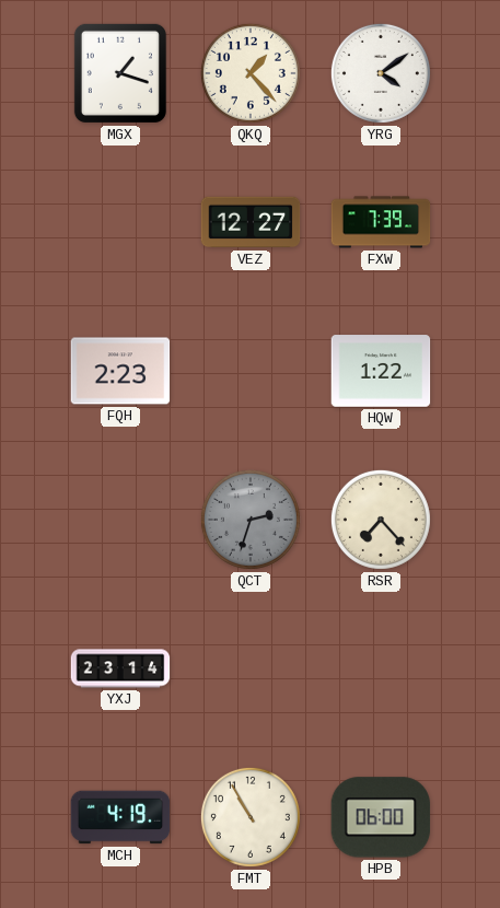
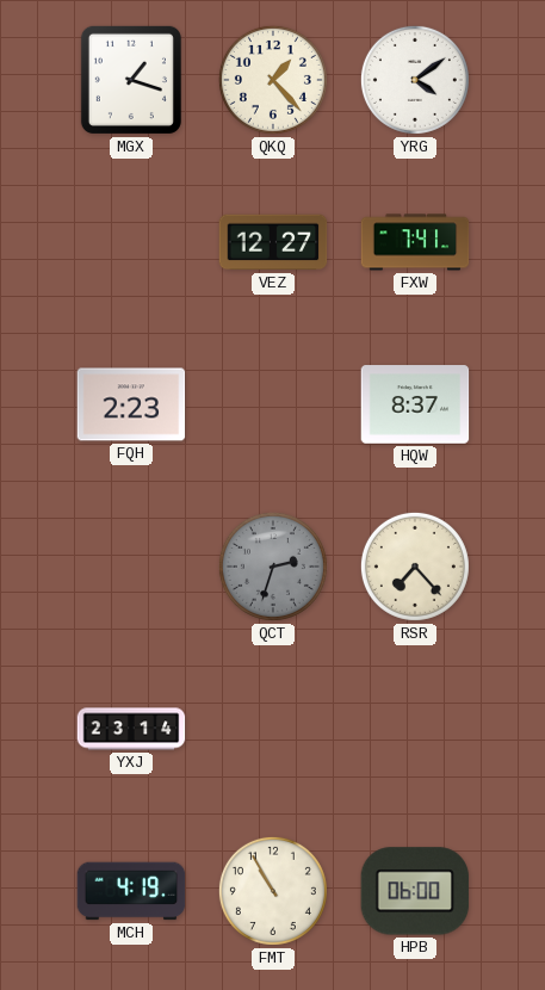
FXW: 7:39 -> 7:41 (415, 242)
HQW: 1:22 -> 8:37 (415, 404)
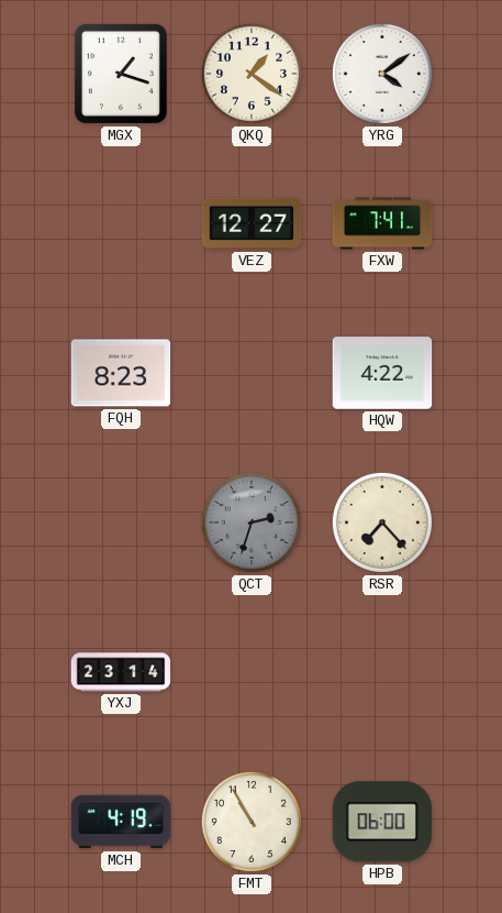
QKQ: 1:23 -> 1:21 (252, 74)
FQH: 2:23 -> 8:23 (121, 373)
HQW: 8:37 -> 4:22 (382, 373)
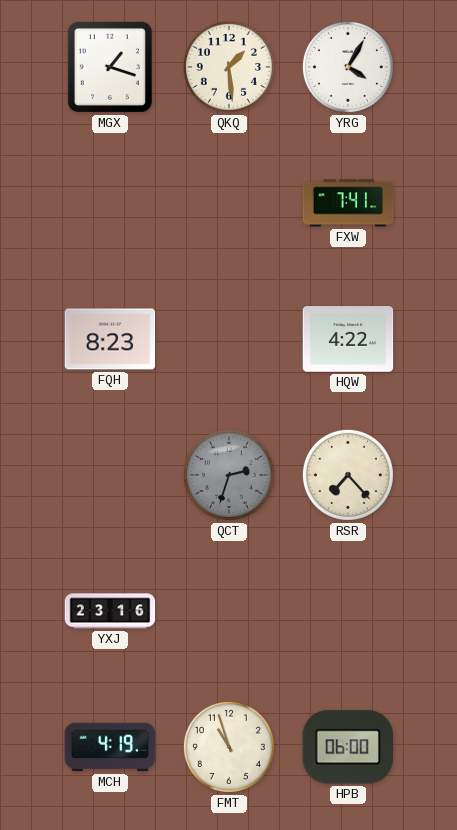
QKQ: 1:21 -> 1:29 (229, 67)
YRG: 4:09 -> 4:05 (348, 67)
VEZ: 12:27 -> none (252, 223)
YXJ: 23:14 -> 23:16 (110, 611)
FMT: 10:55 -> 10:57 (229, 747)
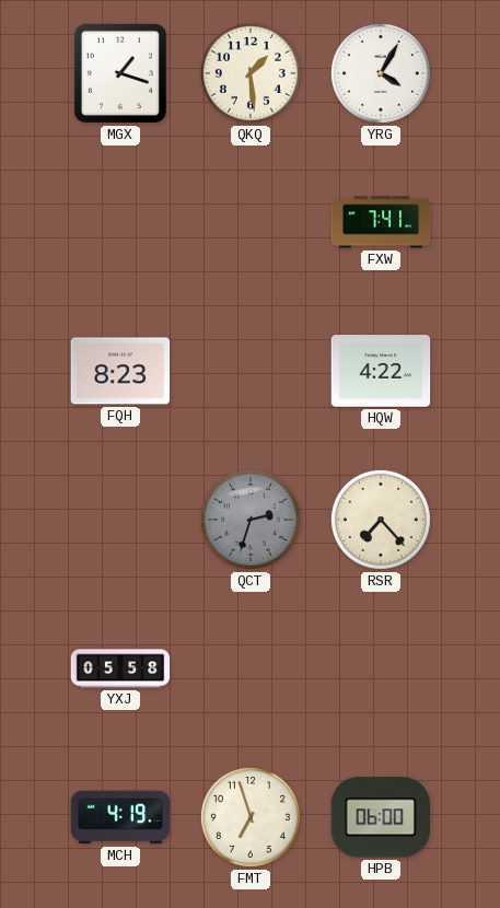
YXJ: 23:16 -> 05:58 (120, 668)
FMT: 10:57 -> 6:57 (251, 817)
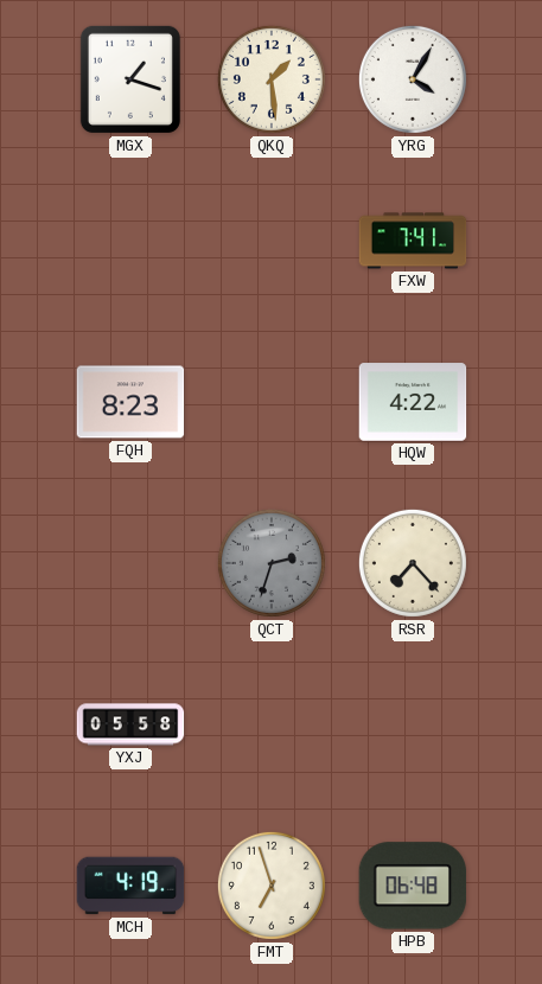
HPB: 06:00 -> 06:48 (413, 886)
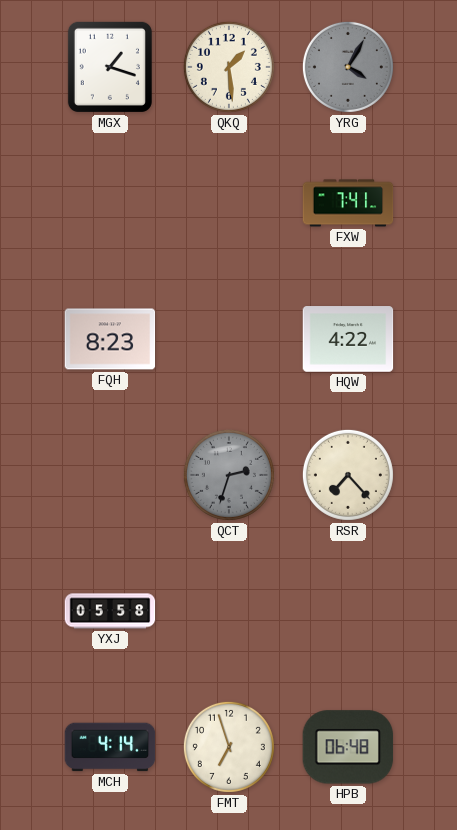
YRG dial: white -> grey (348, 67)
MCH: 4:19 -> 4:14 (110, 747)
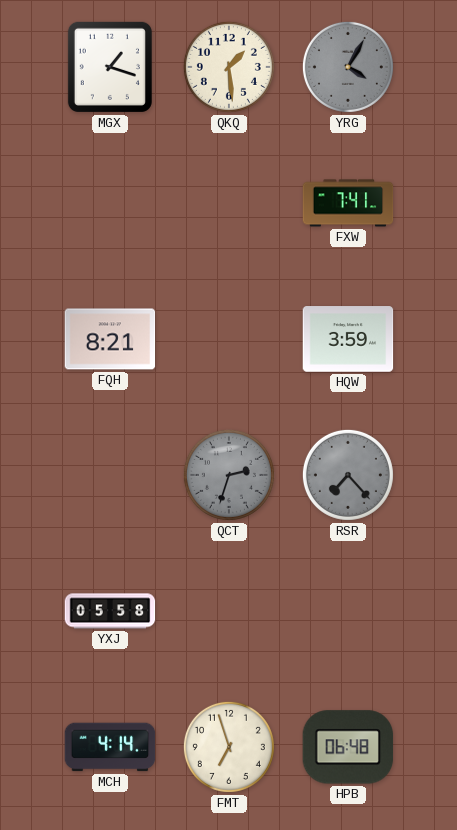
FQH: 8:23 -> 8:21 (110, 339)
HQW: 4:22 -> 3:59 (348, 339)
RSR dial: cream -> grey (348, 475)
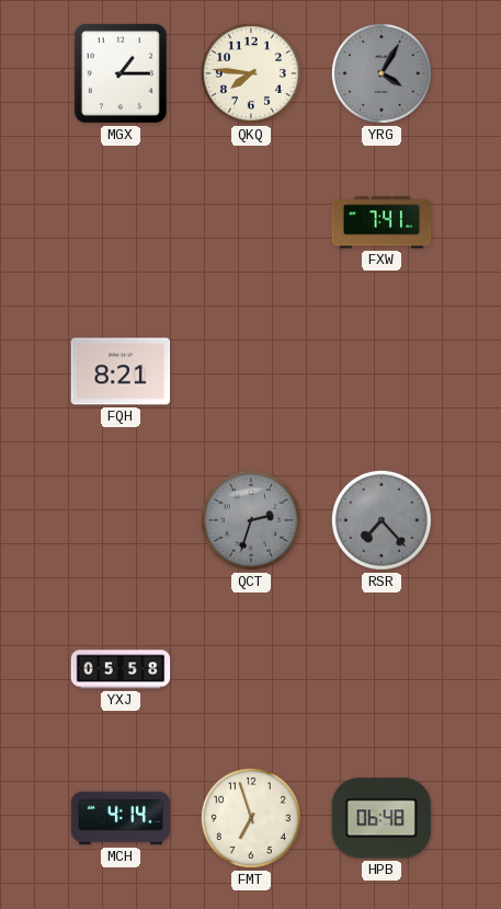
MGX: 1:18 -> 1:15 (121, 73)
QKQ: 1:29 -> 7:46 (251, 73)
HQW: 3:59 -> none (348, 339)
